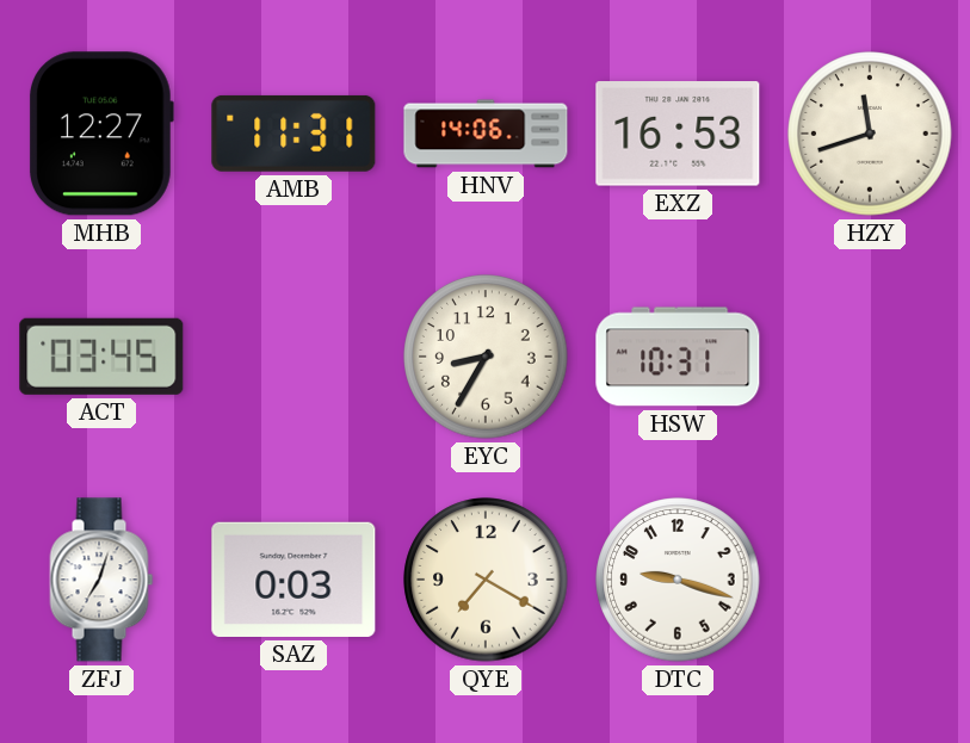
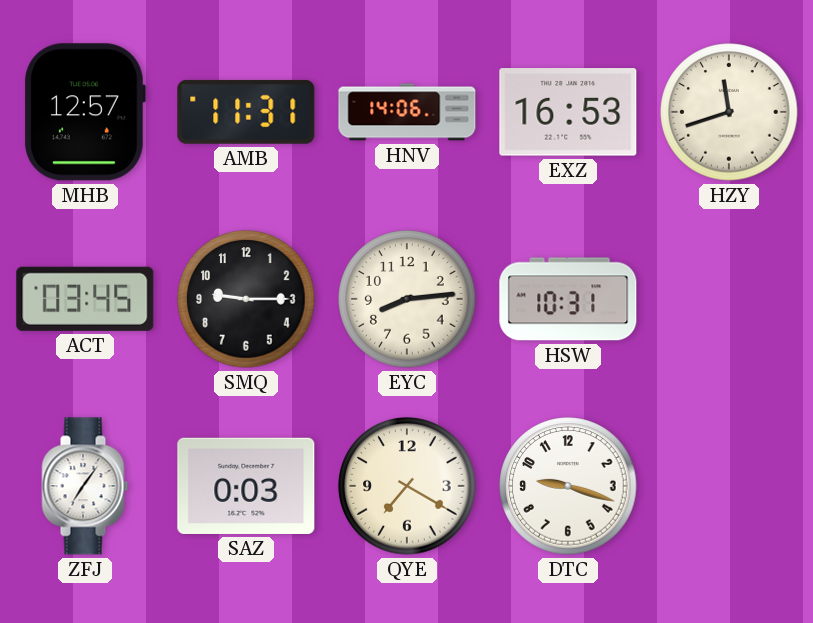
MHB: 12:27 -> 12:57 (84, 112)
SMQ: none -> 9:15 (246, 299)
EYC: 8:35 -> 8:14 (407, 299)
ZFJ: 7:03 -> 7:06 (85, 486)
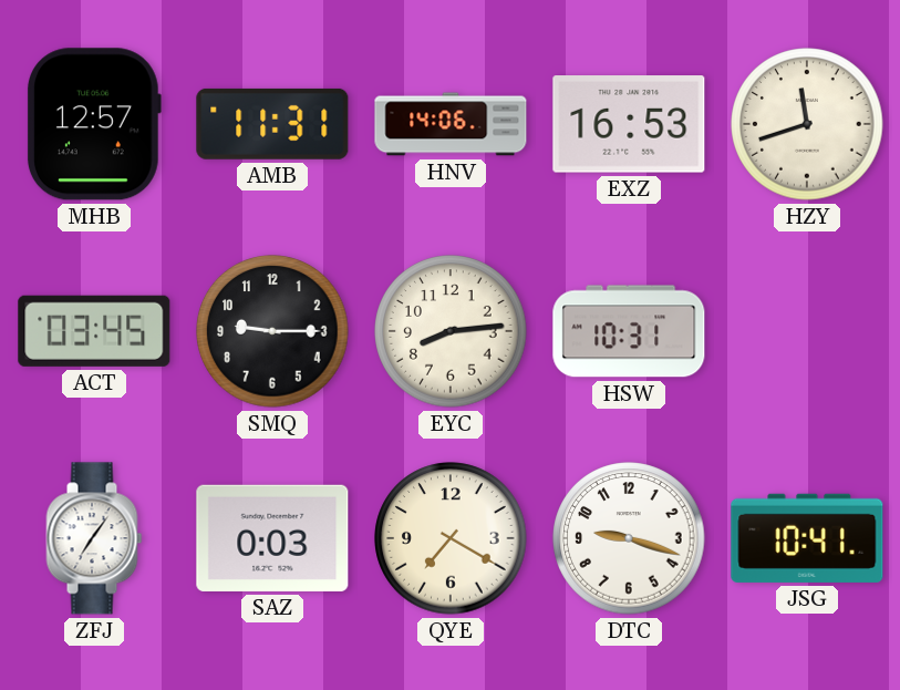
JSG: none -> 10:41 (807, 538)
